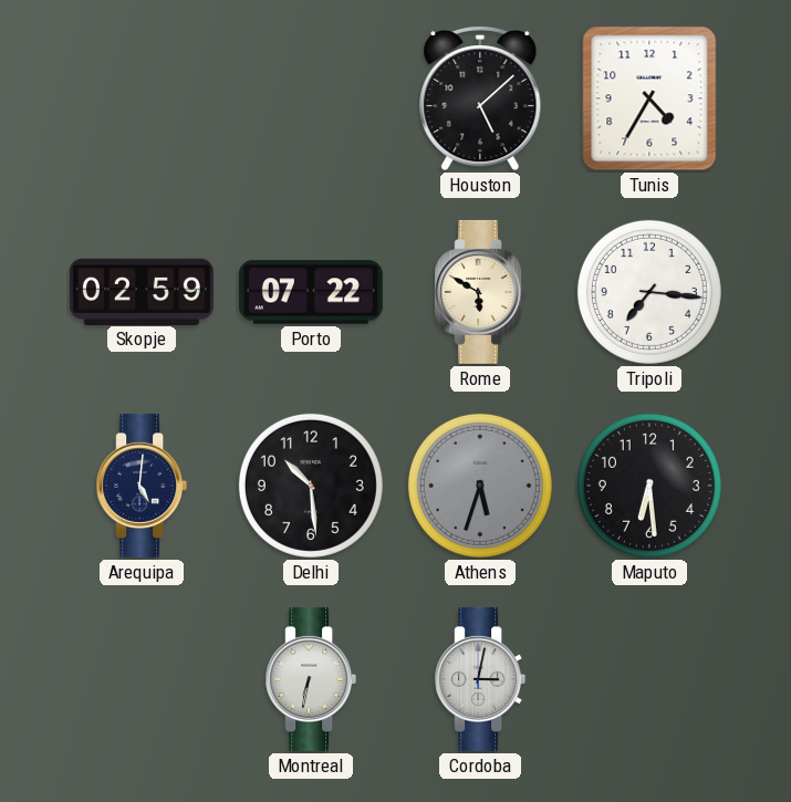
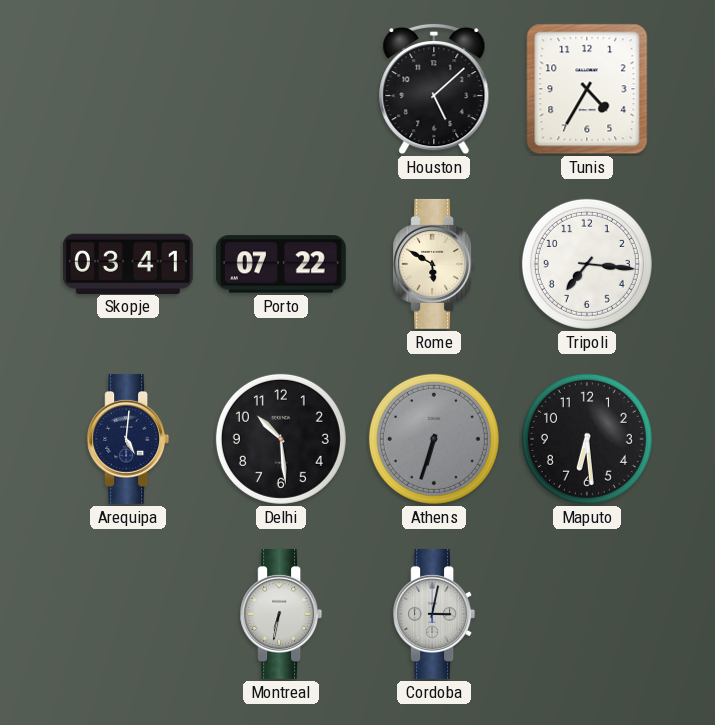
Skopje: 02:59 -> 03:41 (128, 263)
Athens: 5:33 -> 6:33 (434, 439)
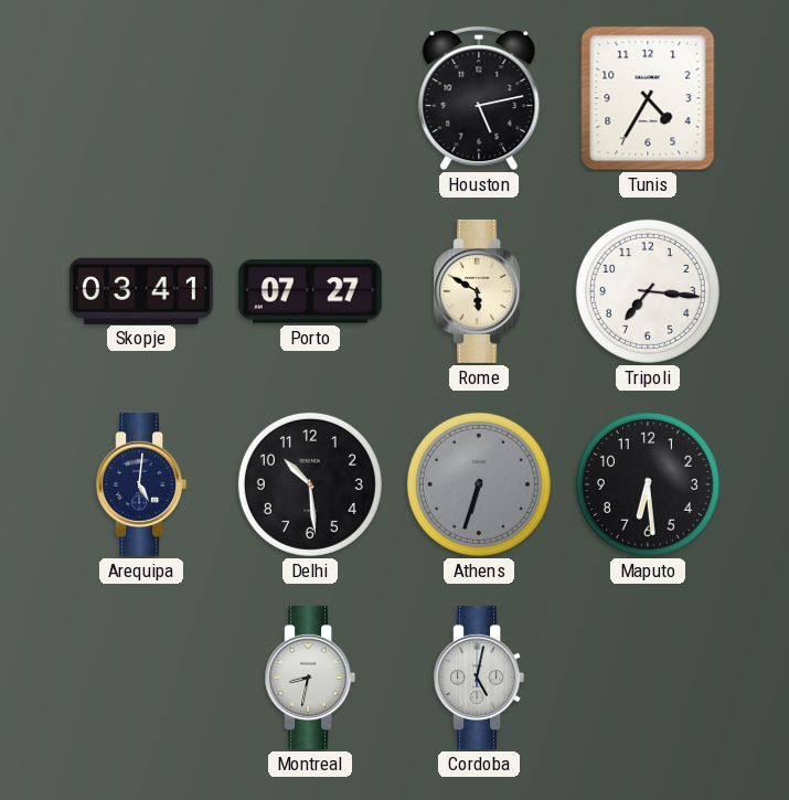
Houston: 5:08 -> 5:13 (479, 98)
Porto: 07:22 -> 07:27 (310, 291)
Montreal: 6:32 -> 8:32 (310, 678)
Cordoba: 3:02 -> 5:02 (479, 678)
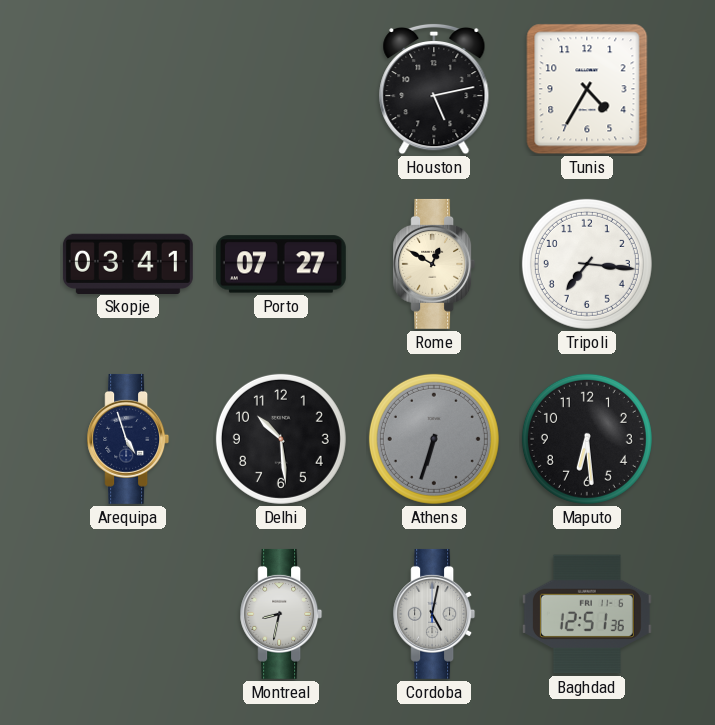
Rome: 5:50 -> 12:50 (434, 264)
Arequipa: 5:01 -> 4:57 (128, 439)
Baghdad: none -> 12:51 (587, 614)
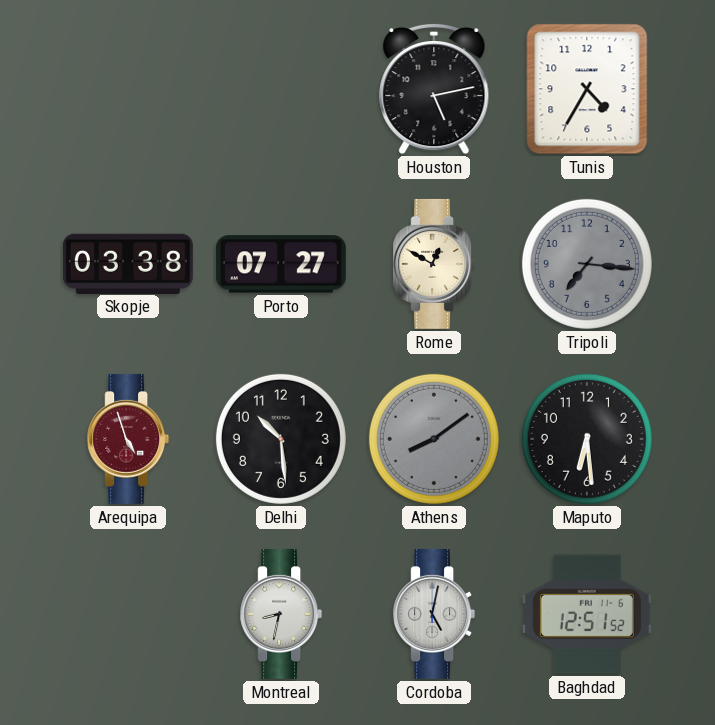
Skopje: 03:41 -> 03:38 (128, 263)
Tripoli dial: white -> grey (587, 264)
Arequipa dial: navy -> burgundy (128, 439)
Athens: 6:33 -> 8:09 (434, 439)
Baghdad: 12:51:36 -> 12:51:52 (587, 614)
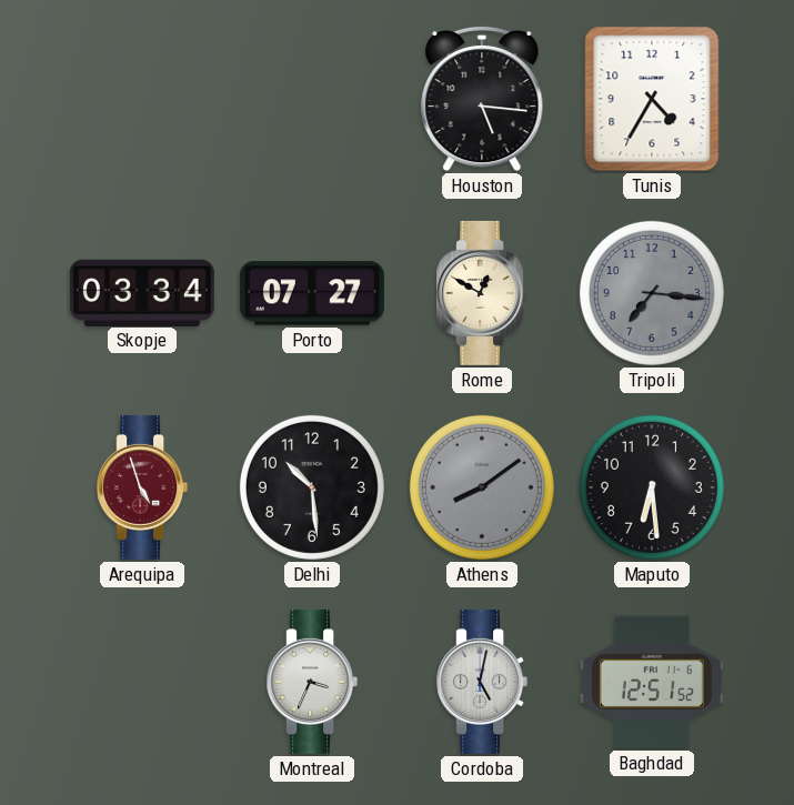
Houston: 5:13 -> 5:16 (482, 99)
Skopje: 03:38 -> 03:34 (142, 292)
Montreal: 8:32 -> 3:34 (312, 682)
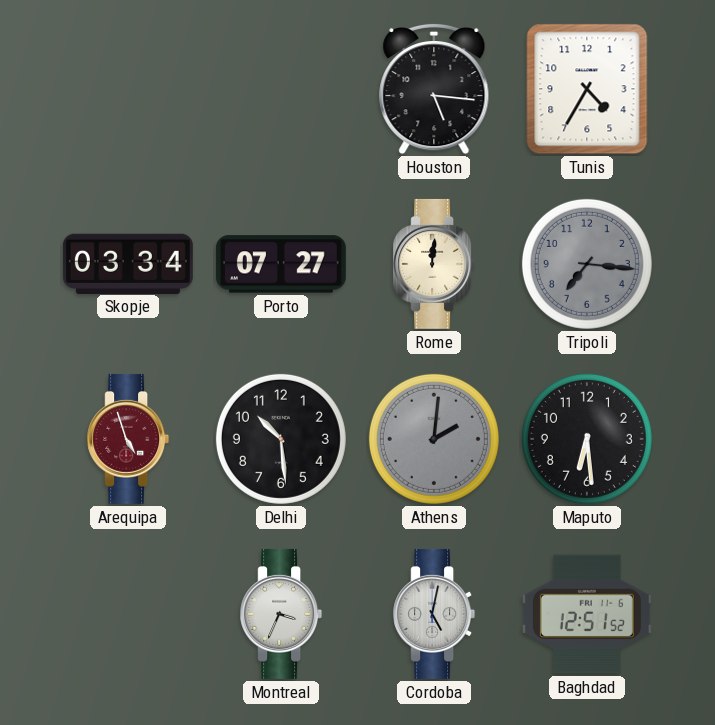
Rome: 12:50 -> 12:01 (434, 264)
Athens: 8:09 -> 2:01 (434, 439)
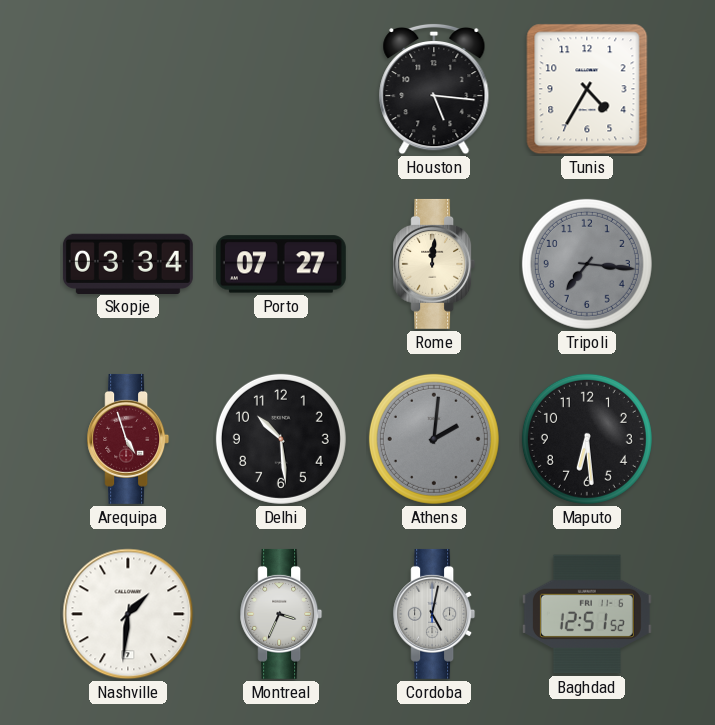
Nashville: none -> 1:31 (128, 614)
